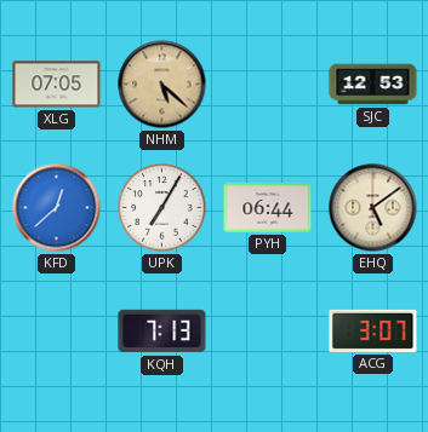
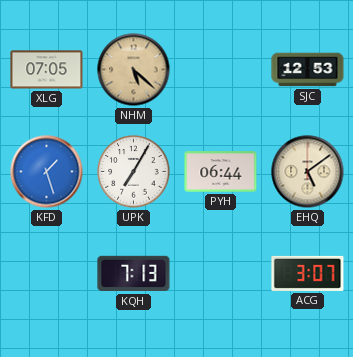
KFD: 12:38 -> 1:27 (47, 172)
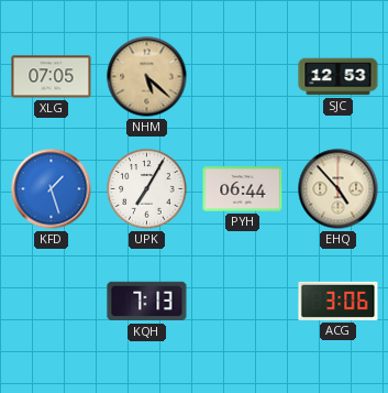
EHQ: 5:09 -> 4:53 (339, 189)
ACG: 3:07 -> 3:06 (339, 301)
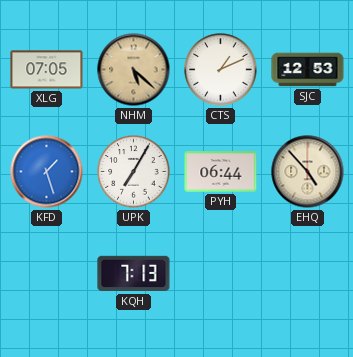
CTS: none -> 1:11 (221, 70)
ACG: 3:06 -> none (339, 301)
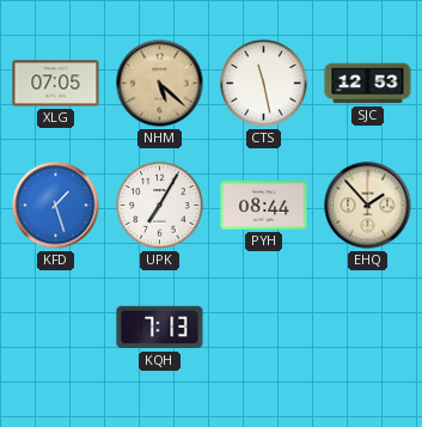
CTS: 1:11 -> 11:28 (264, 84)
PYH: 06:44 -> 08:44 (264, 206)
EHQ: 4:53 -> 1:53 (368, 206)
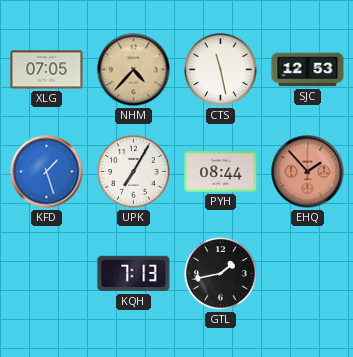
NHM: 5:22 -> 4:37 (134, 70)
EHQ dial: cream -> salmon (308, 172)
GTL: none -> 1:43 (221, 274)
